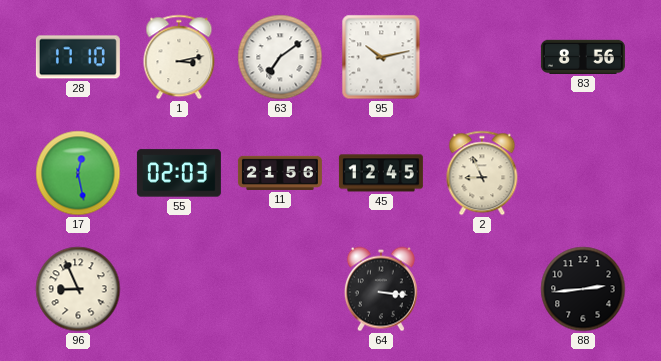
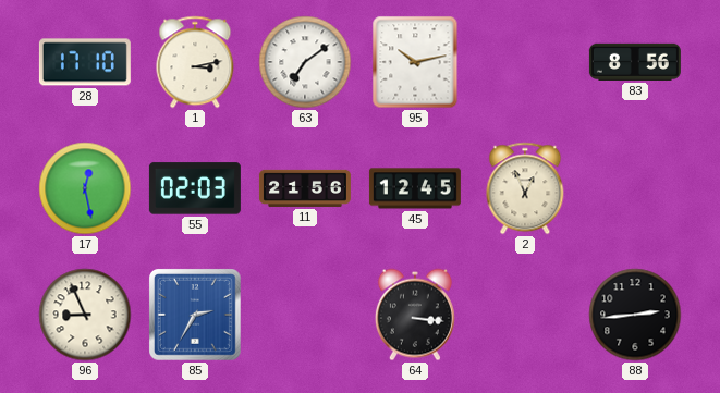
2: 8:56 -> 12:56 (525, 188)
85: none -> 2:35 (196, 316)
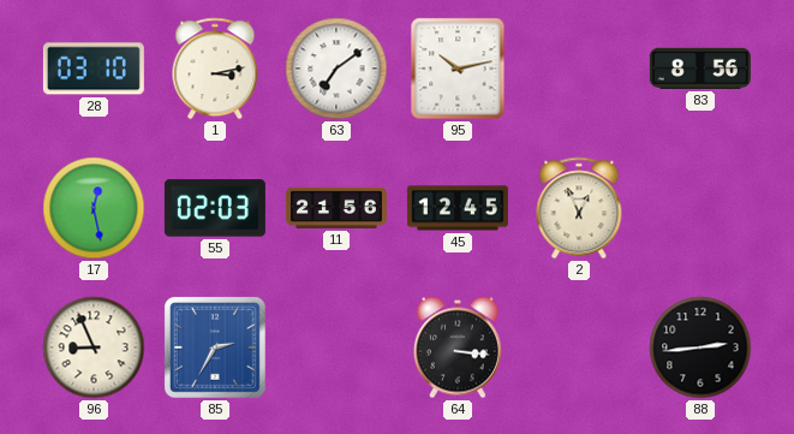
28: 17:10 -> 03:10 (94, 69)
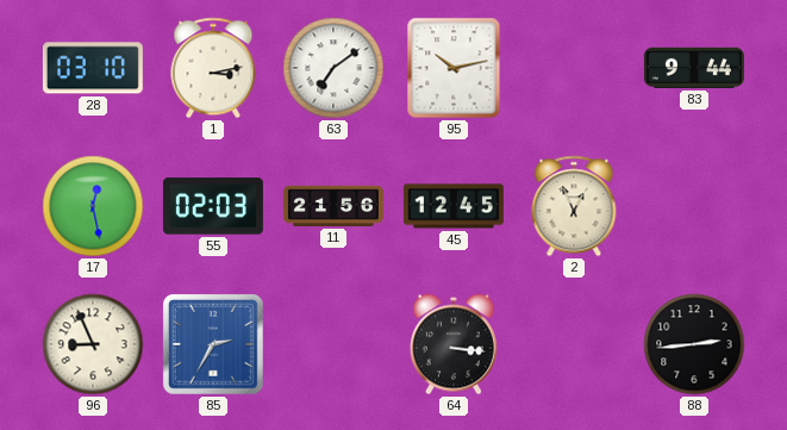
83: 8:56 -> 9:44 (694, 68)
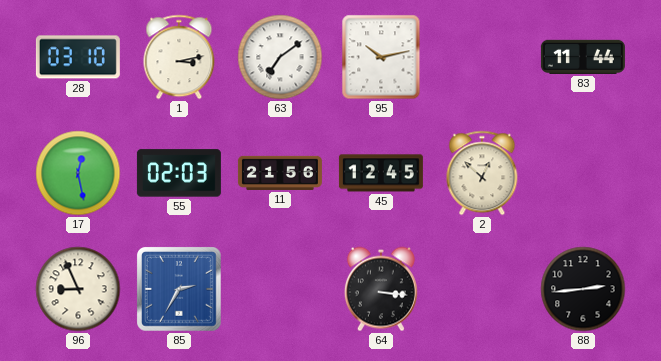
83: 9:44 -> 11:44 (583, 57)
2: 12:56 -> 12:52 (482, 173)
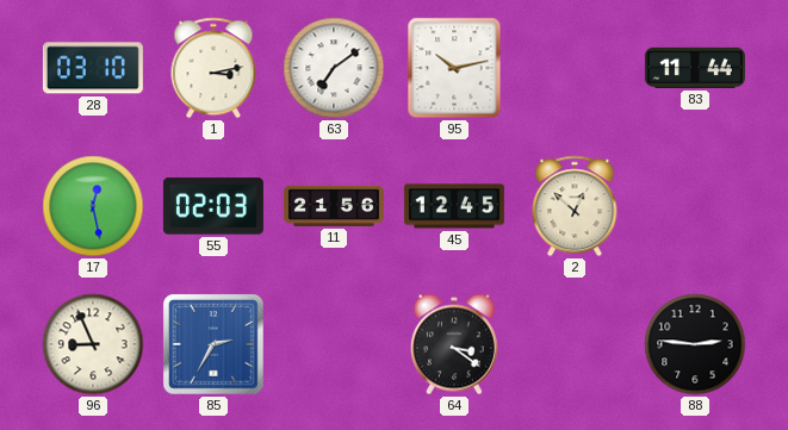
64: 3:16 -> 3:21 (454, 344)
88: 2:44 -> 2:46 (695, 344)
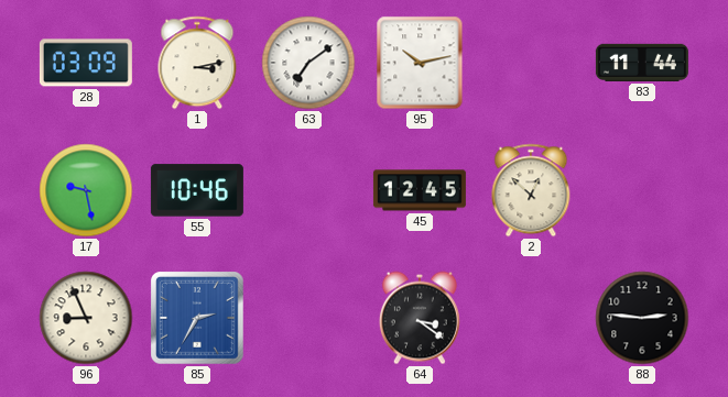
28: 03:10 -> 03:09 (86, 63)
17: 12:28 -> 9:28 (86, 190)
55: 02:03 -> 10:46 (197, 190)
11: 21:56 -> none (334, 206)
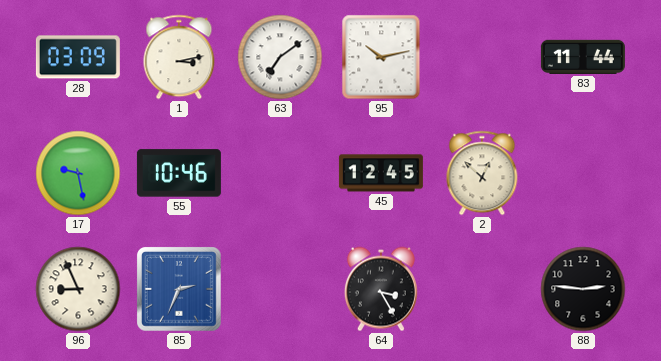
85: 2:35 -> 2:34 (180, 290)
64: 3:21 -> 3:25 (381, 289)
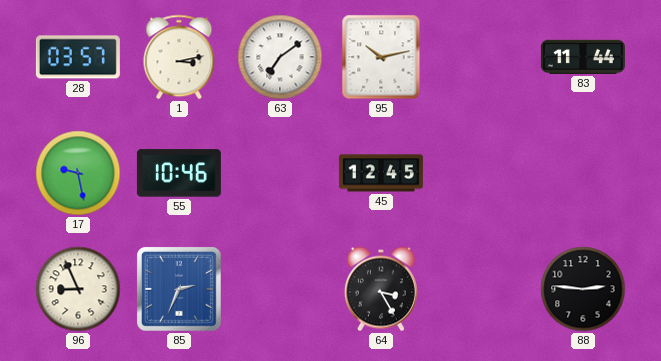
28: 03:09 -> 03:57 (78, 57)
2: 12:52 -> none (482, 173)
